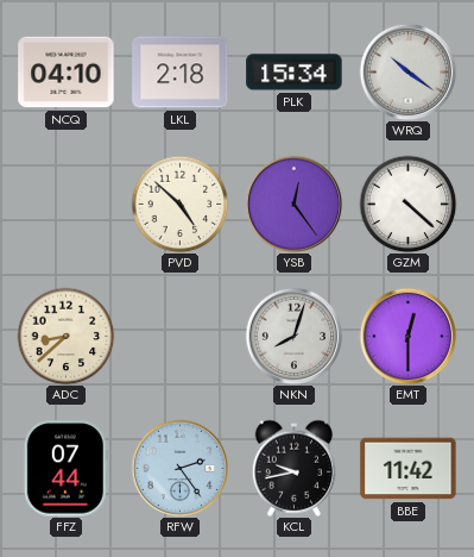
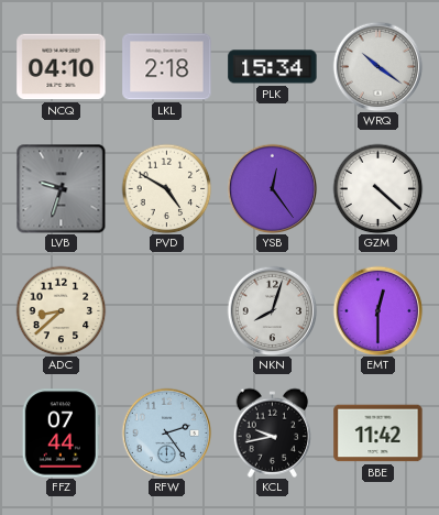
LVB: none -> 9:33 (61, 188)
PVD: 4:52 -> 4:50 (166, 188)
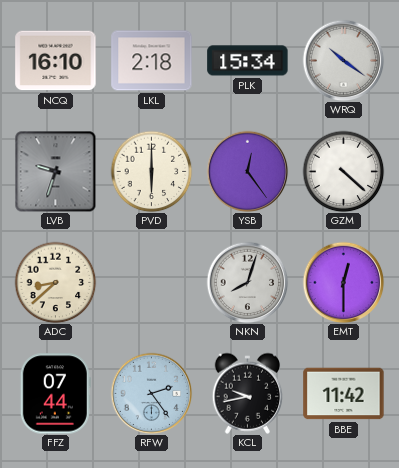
NCQ: 04:10 -> 16:10 (56, 61)
PVD: 4:50 -> 6:00 (151, 171)
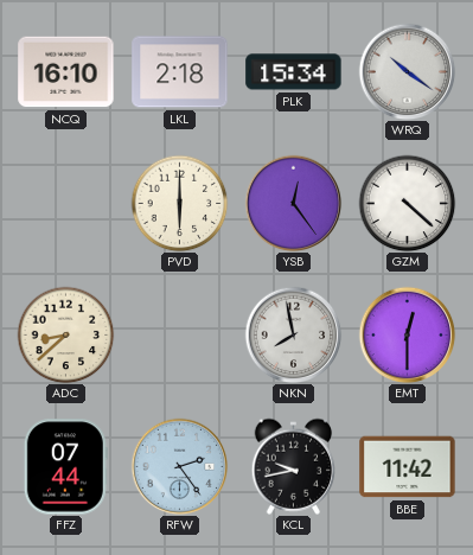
LVB: 9:33 -> none (55, 171)
NKN: 8:03 -> 7:58 (293, 334)
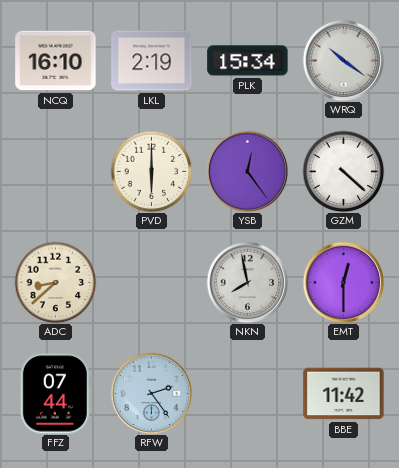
LKL: 2:18 -> 2:19 (152, 61)
KCL: 9:43 -> none (294, 466)
